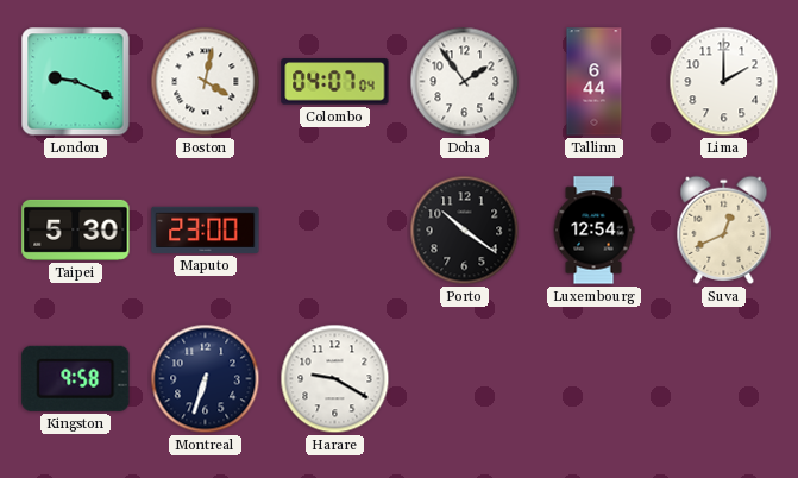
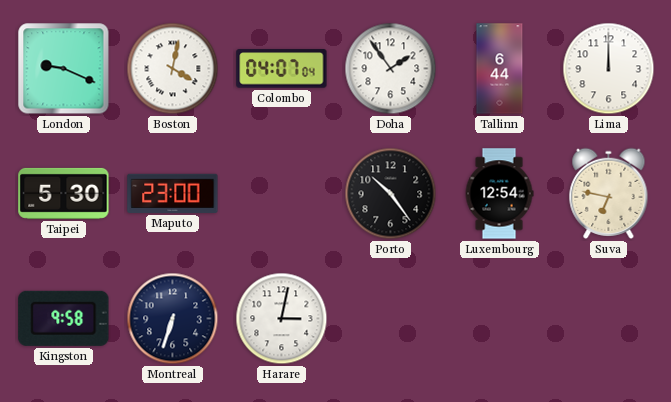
Lima: 2:00 -> 12:00 (609, 69)
Porto: 10:21 -> 10:24 (391, 194)
Suva: 12:41 -> 6:47 (609, 193)
Harare: 9:20 -> 3:02 (282, 319)
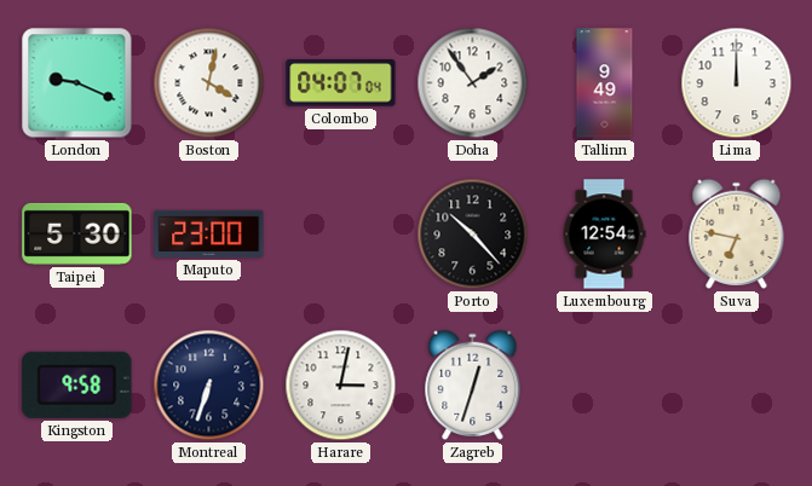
Tallinn: 6:44 -> 9:49 (605, 83)
Porto: 10:24 -> 10:23 (473, 235)
Zagreb: none -> 12:33 (473, 384)
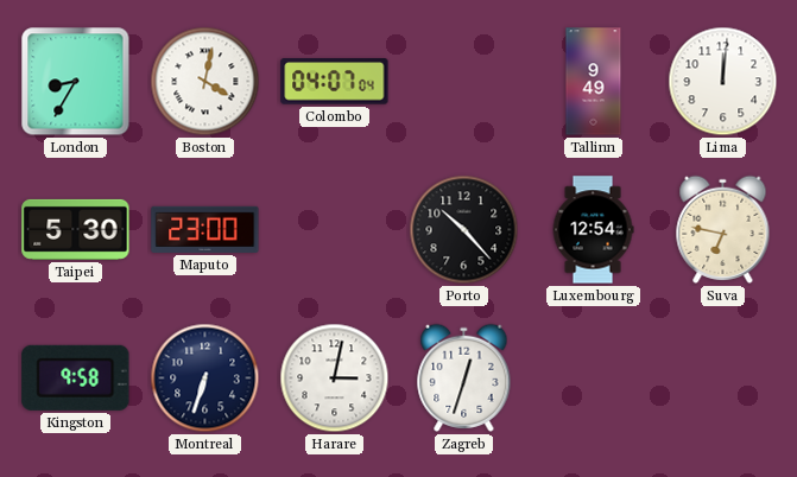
London: 9:19 -> 8:35 (76, 82)
Doha: 1:54 -> none (473, 83)
Lima: 12:00 -> 12:01 (723, 82)
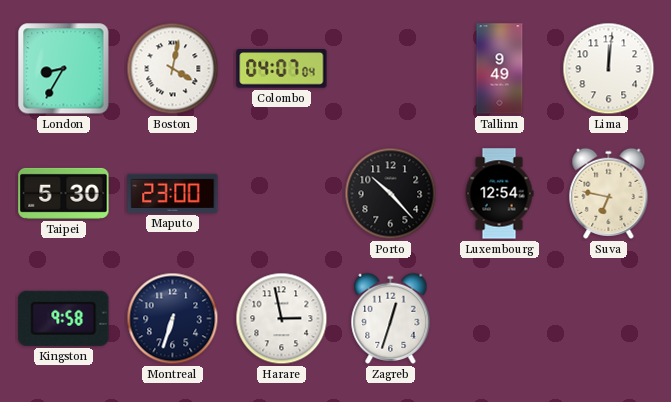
Harare: 3:02 -> 2:58 (282, 319)
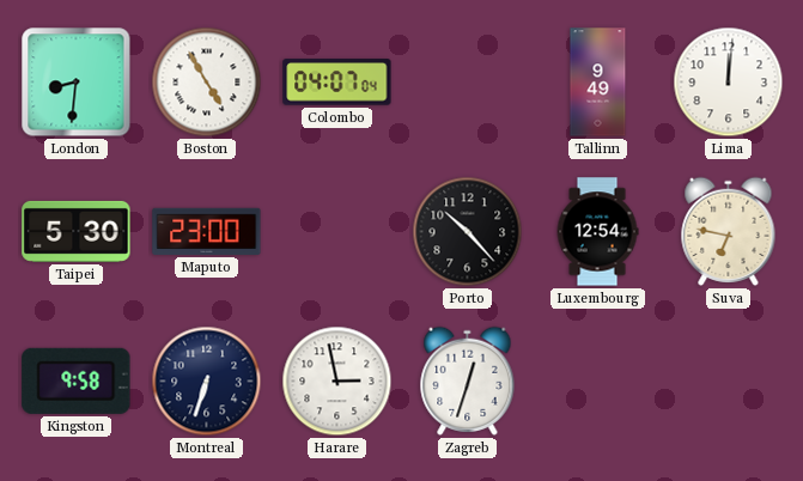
London: 8:35 -> 8:31 (77, 83)
Boston: 4:02 -> 4:55 (207, 83)
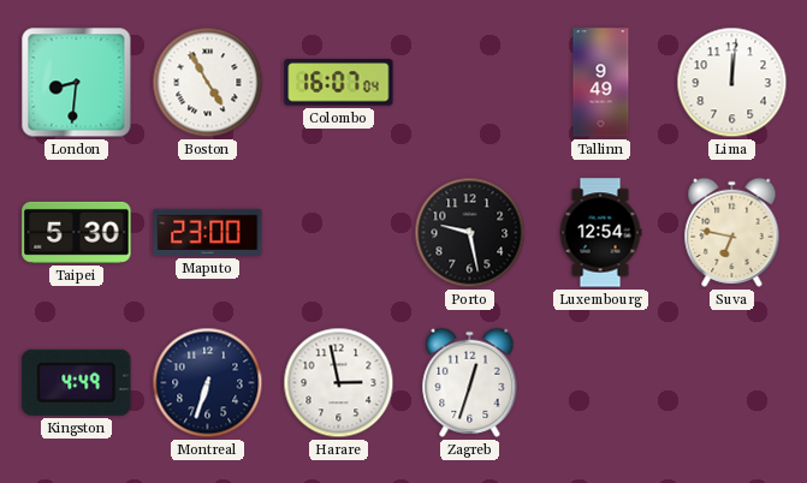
Colombo: 04:07 -> 16:07 (339, 83)
Porto: 10:23 -> 9:28 (470, 233)
Kingston: 9:58 -> 4:49 (77, 382)
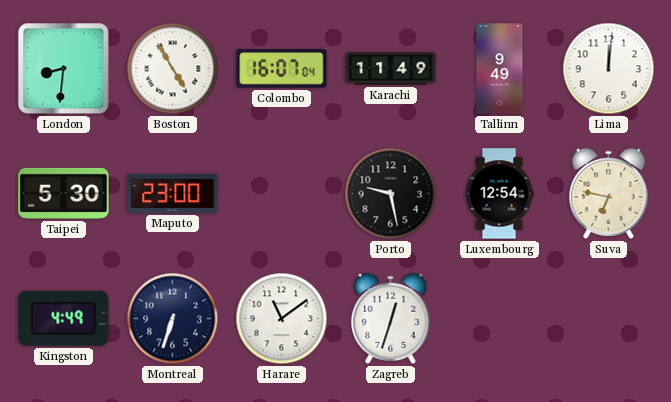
Karachi: none -> 11:49 (391, 69)
Harare: 2:58 -> 11:09 (282, 319)
